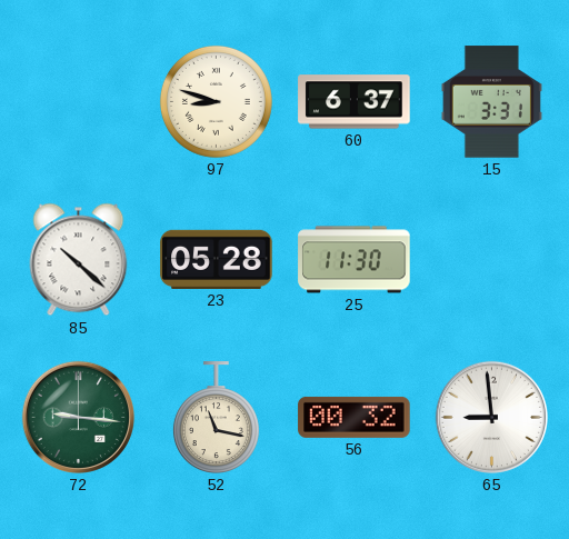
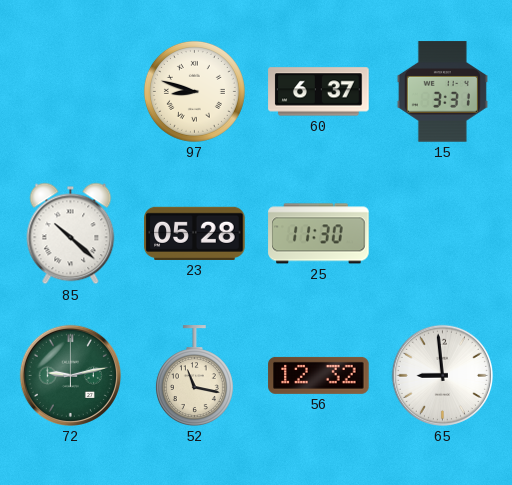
72: 9:16 -> 9:13 (70, 375)
56: 00:32 -> 12:32 (319, 375)
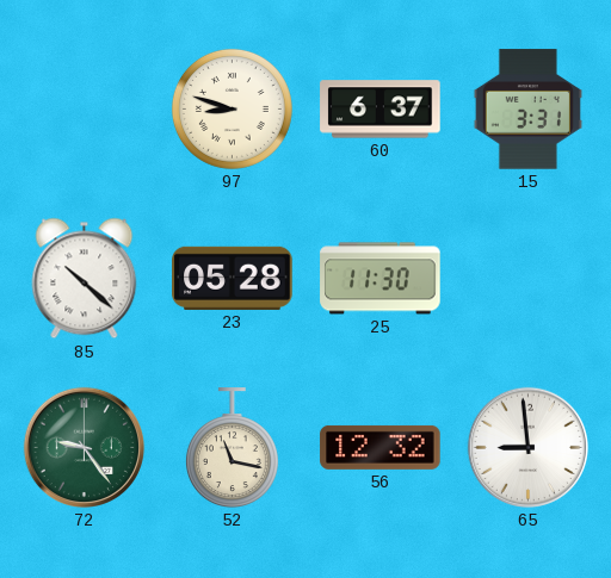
72: 9:13 -> 9:24 (84, 447)
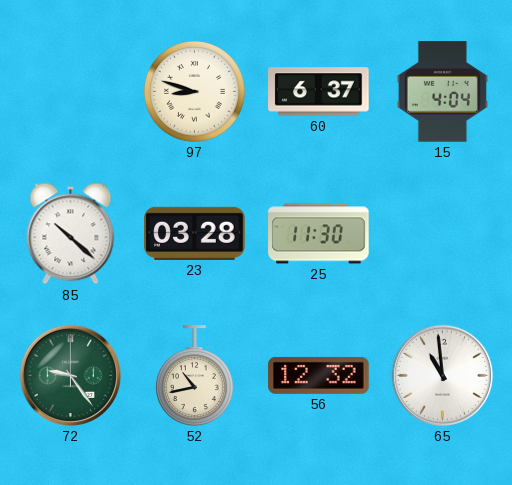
15: 3:31 -> 4:04 (442, 92)
23: 05:28 -> 03:28 (195, 233)
52: 11:17 -> 10:43 (194, 376)
65: 8:59 -> 10:59 (442, 375)
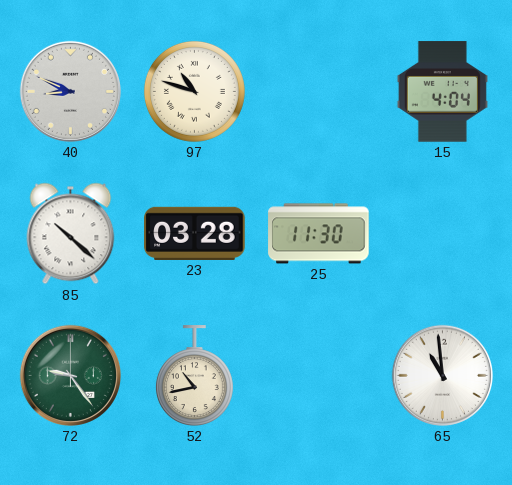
40: none -> 8:49 (70, 91)
97: 8:48 -> 10:48 (194, 91)
60: 6:37 -> none (319, 92)
56: 12:32 -> none (319, 375)
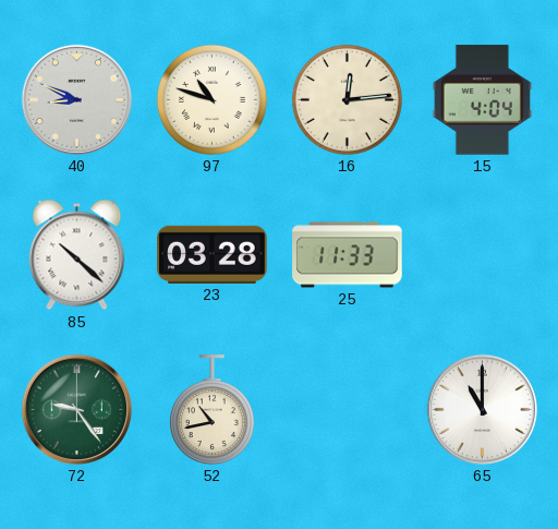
16: none -> 12:14 (347, 99)
25: 11:30 -> 11:33 (348, 255)
65: 10:59 -> 11:00 (482, 409)
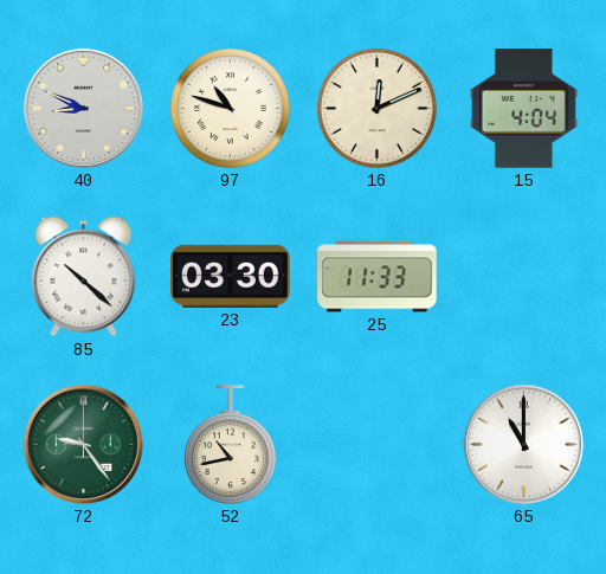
16: 12:14 -> 12:11 (376, 108)
23: 03:28 -> 03:30 (231, 276)
